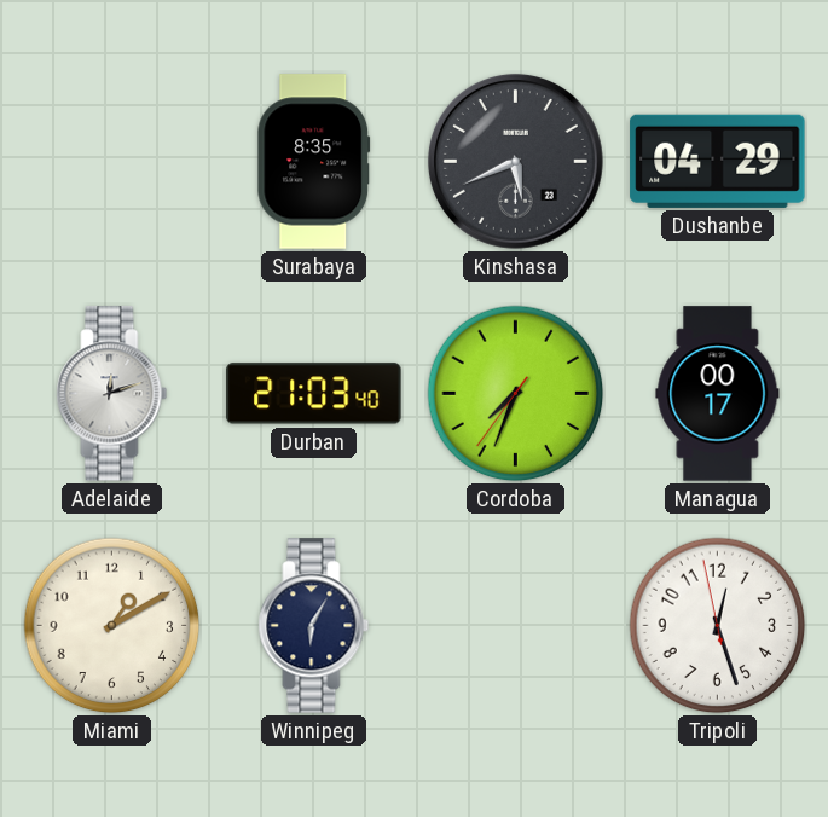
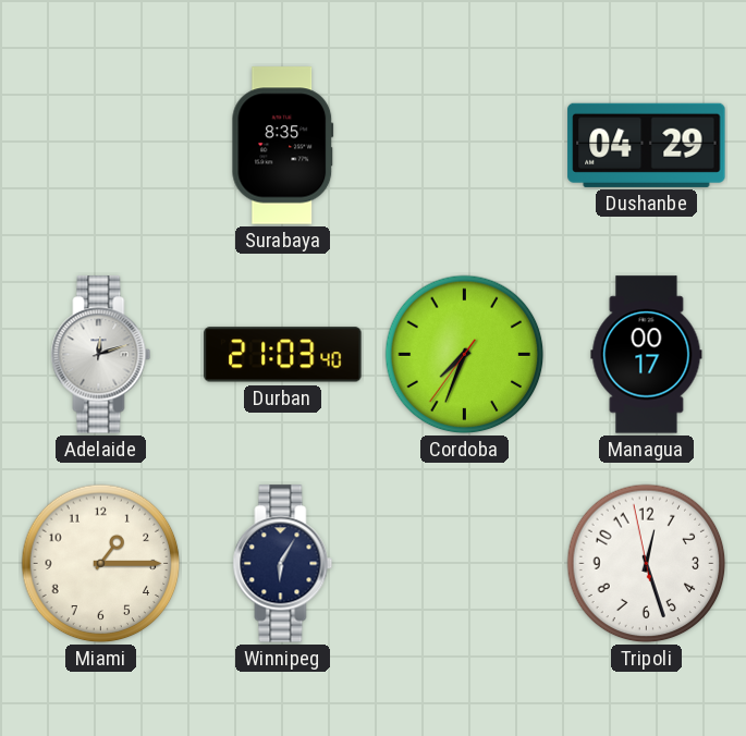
Kinshasa: 5:41 -> none (515, 161)
Miami: 1:10 -> 1:15 (101, 564)
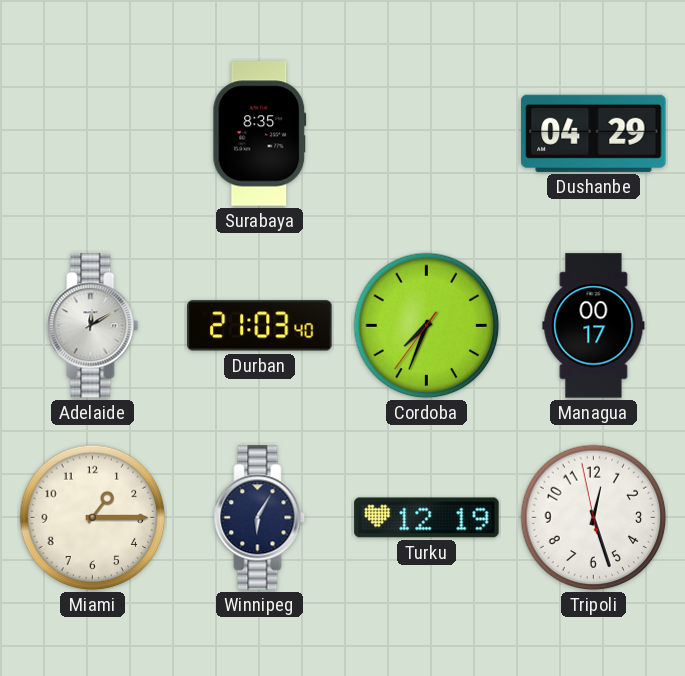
Adelaide: 12:12 -> 12:10 (93, 326)
Turku: none -> 12:19 (427, 518)
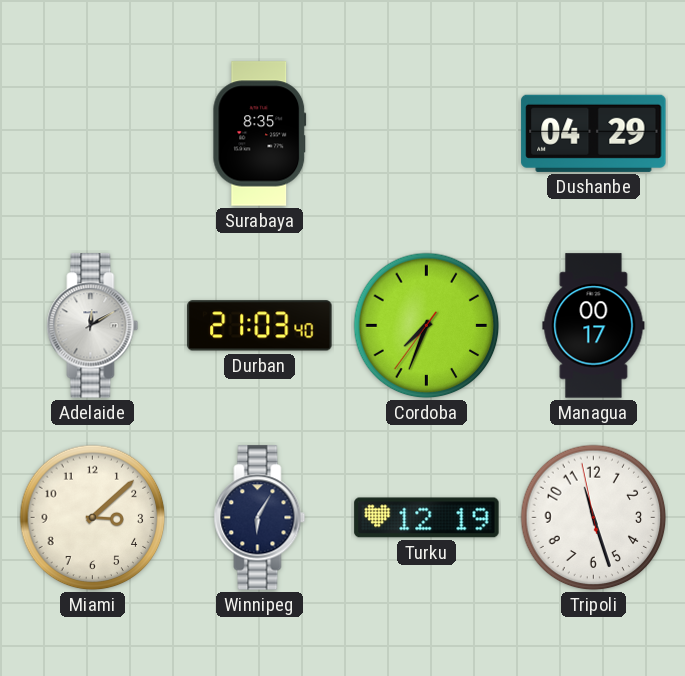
Miami: 1:15 -> 3:08 (93, 518)
Tripoli: 12:26 -> 11:26 (594, 518)
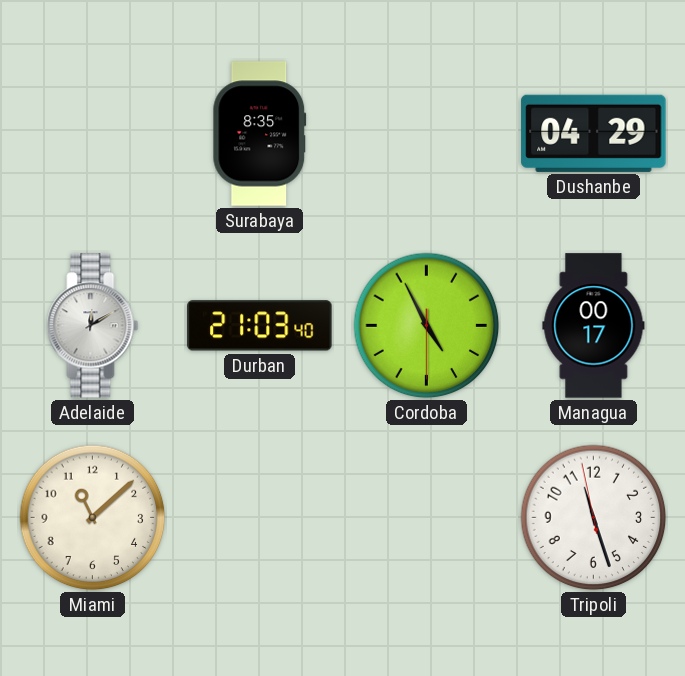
Cordoba: 7:33 -> 4:55 (427, 326)
Miami: 3:08 -> 11:08 (93, 518)
Winnipeg: 6:05 -> none (260, 518)
Turku: 12:19 -> none (427, 518)
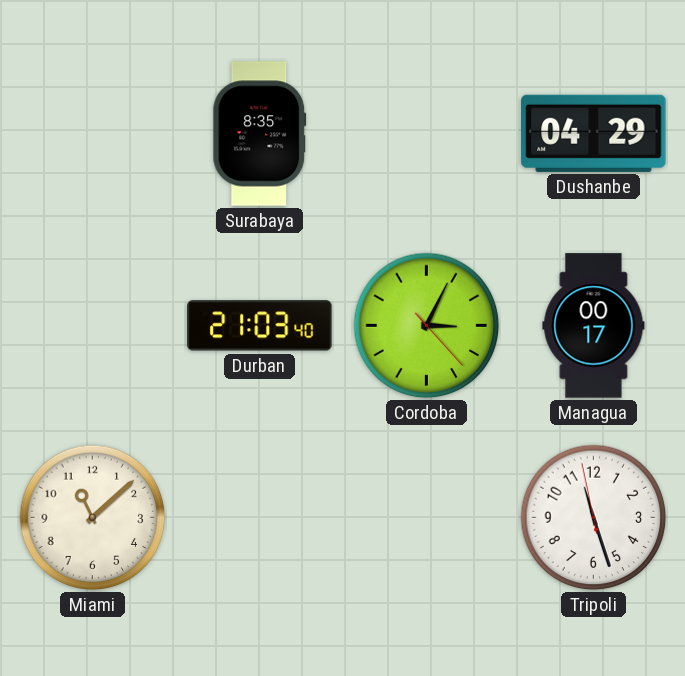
Adelaide: 12:10 -> none (93, 326)
Cordoba: 4:55 -> 3:04 (427, 326)
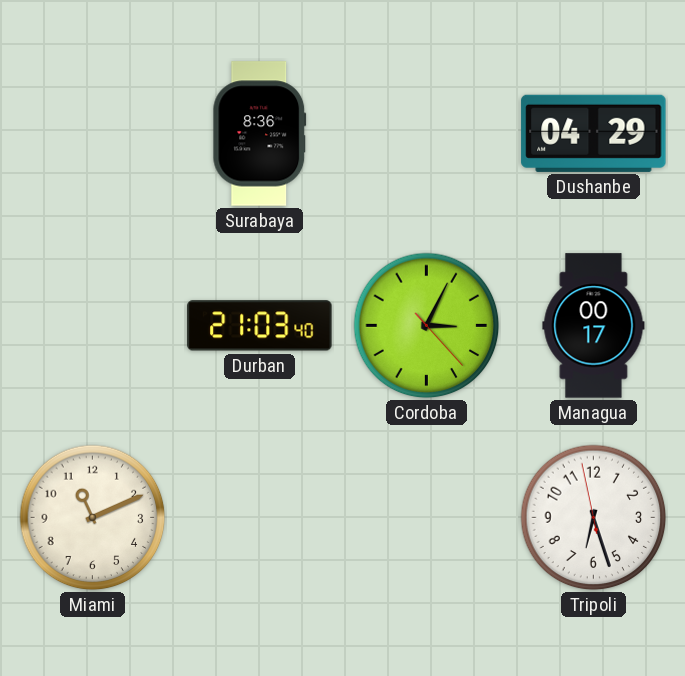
Surabaya: 8:35 -> 8:36 (260, 134)
Miami: 11:08 -> 11:11 (93, 518)
Tripoli: 11:26 -> 6:26 (594, 518)
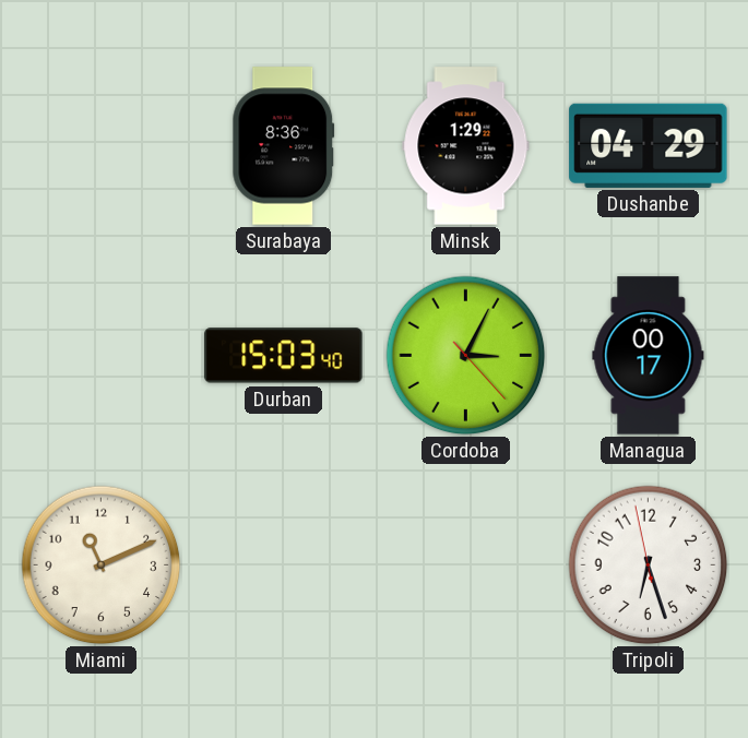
Minsk: none -> 1:29 (466, 146)
Durban: 21:03 -> 15:03 (284, 356)
